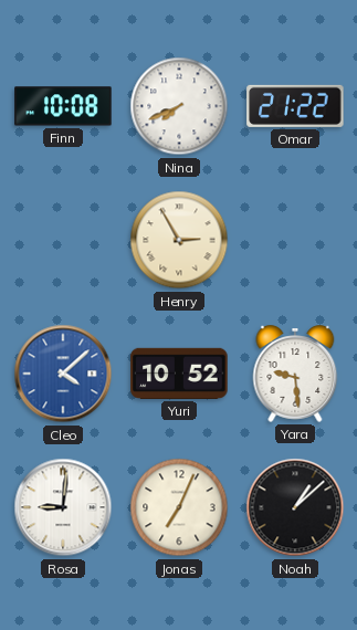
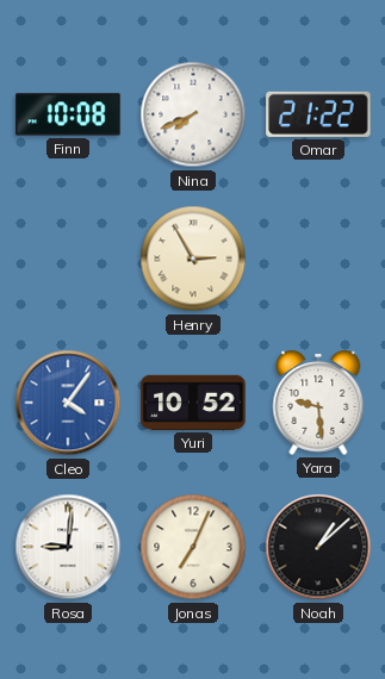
Cleo: 4:08 -> 4:06 (68, 403)
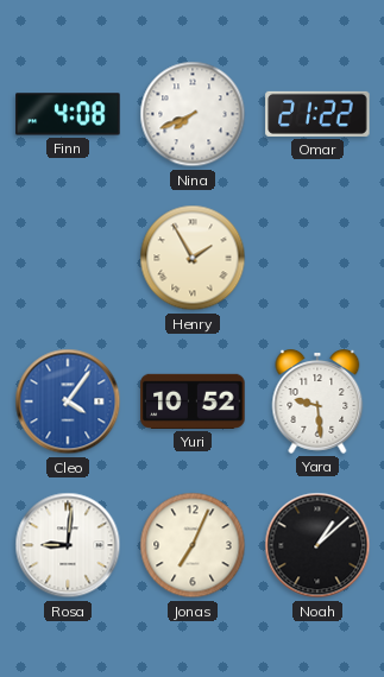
Finn: 10:08 -> 4:08 (68, 114)
Henry: 2:55 -> 1:55 (193, 258)
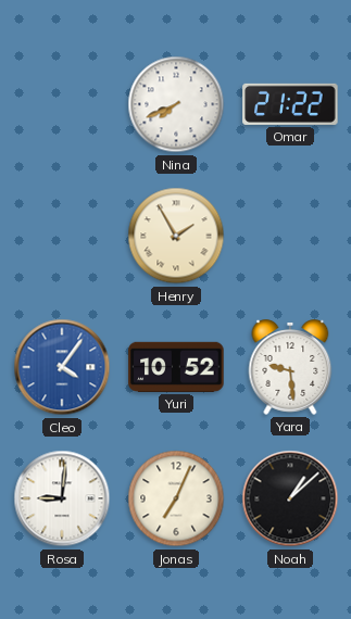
Finn: 4:08 -> none (68, 114)
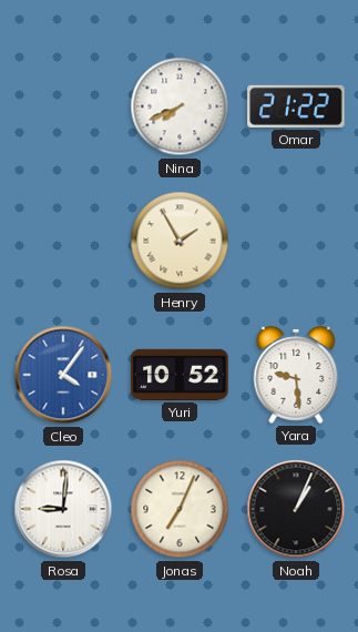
Noah: 1:08 -> 1:04 (296, 509)
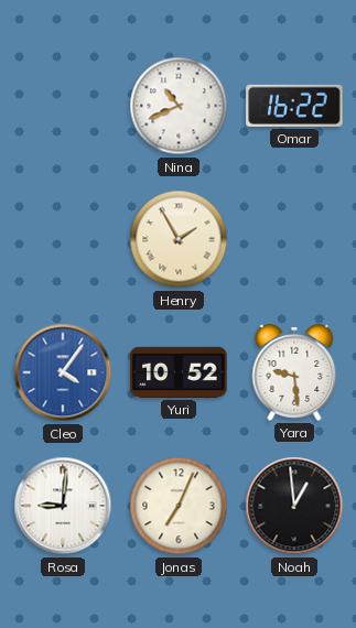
Nina: 7:41 -> 10:41 (179, 106)
Omar: 21:22 -> 16:22 (294, 106)
Noah: 1:04 -> 12:59 (294, 506)
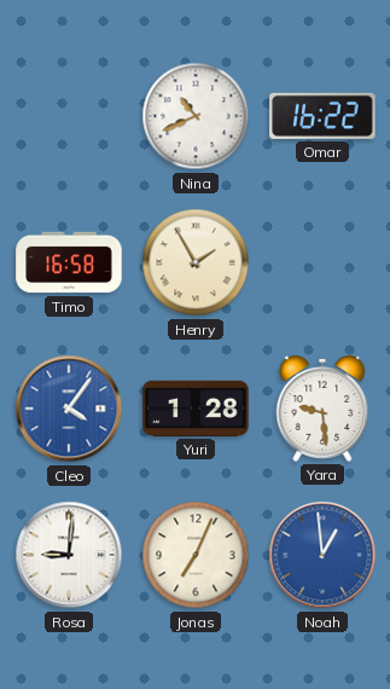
Timo: none -> 16:58 (69, 262)
Yuri: 10:52 -> 1:28 (196, 409)
Noah dial: black -> blue (322, 555)
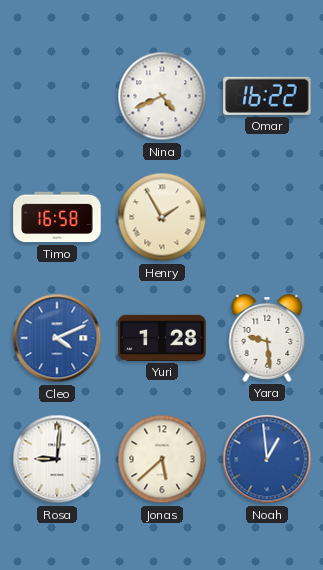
Nina: 10:41 -> 4:41 (162, 96)
Cleo: 4:06 -> 4:11 (57, 338)
Jonas: 7:04 -> 5:38 (162, 459)
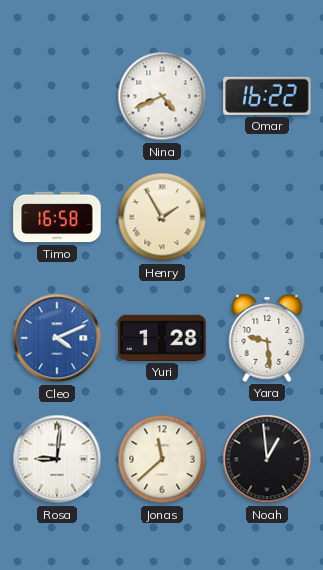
Jonas: 5:38 -> 11:38 (162, 459)
Noah dial: blue -> black (267, 459)
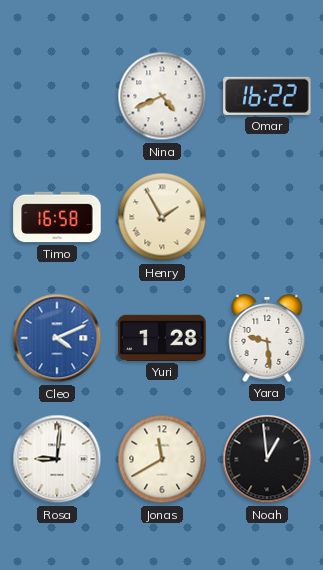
Jonas: 11:38 -> 11:40 (162, 459)
